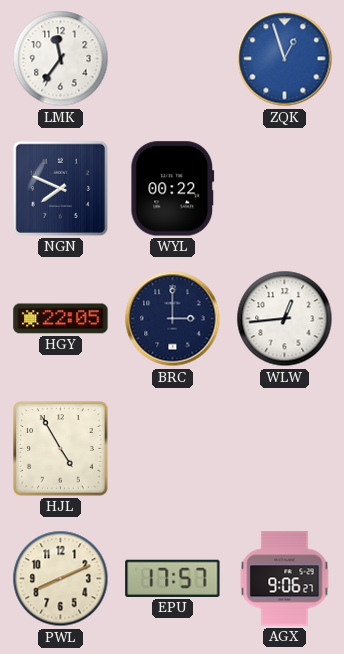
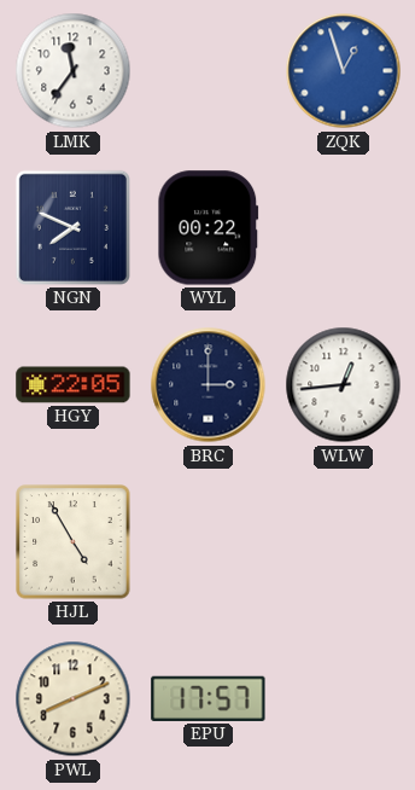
AGX: 9:06 -> none (285, 579)
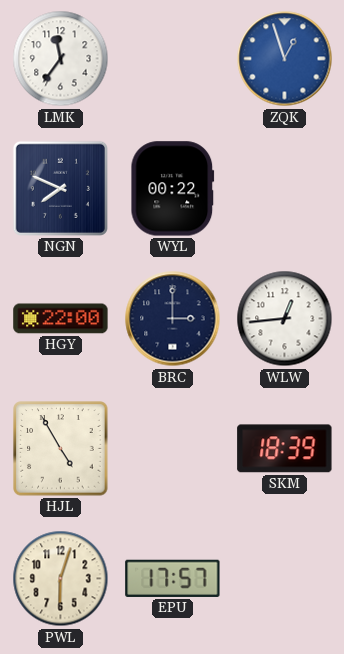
HGY: 22:05 -> 22:00 (61, 319)
SKM: none -> 18:39 (285, 449)
PWL: 8:11 -> 6:03 (61, 579)
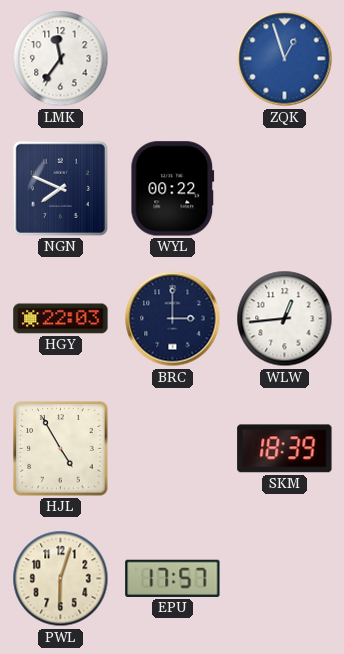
HGY: 22:00 -> 22:03 (61, 319)
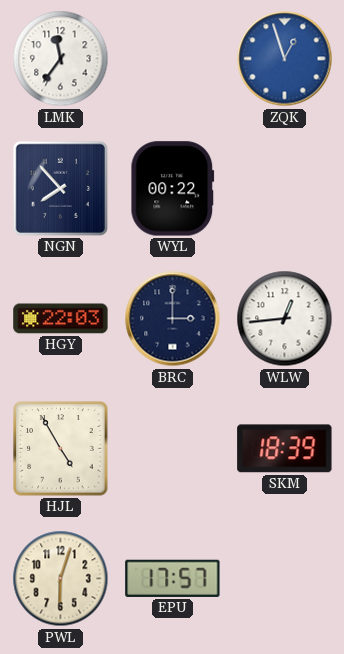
NGN: 7:49 -> 7:53 (60, 188)
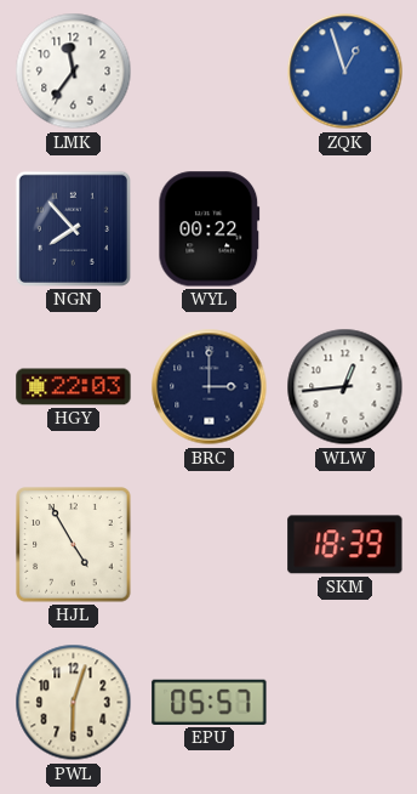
EPU: 17:57 -> 05:57 (210, 702)
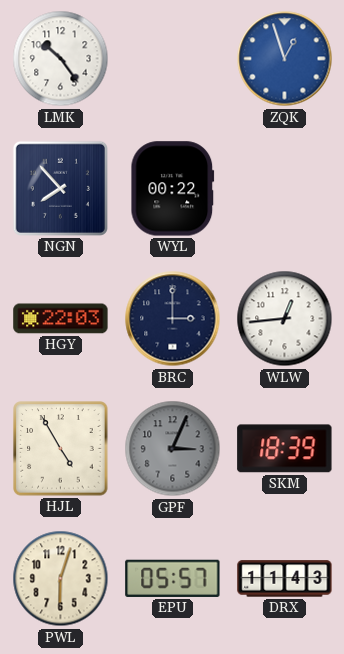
LMK: 11:36 -> 10:24 (61, 59)
GPF: none -> 3:04 (173, 449)
DRX: none -> 11:43 (285, 579)
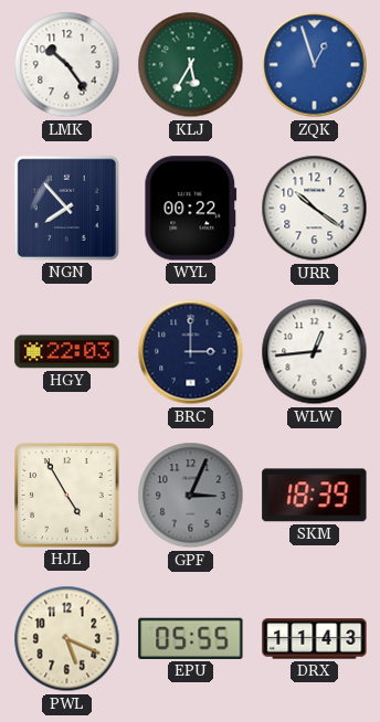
KLJ: none -> 5:35 (191, 65)
URR: none -> 10:21 (315, 209)
PWL: 6:03 -> 5:19 (67, 639)
EPU: 05:57 -> 05:55 (191, 638)
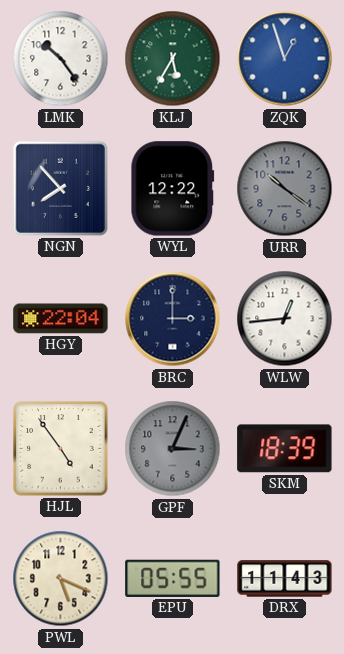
WYL: 00:22 -> 12:22 (173, 189)
URR dial: white -> grey (285, 189)
HGY: 22:03 -> 22:04 (61, 319)
HJL: 4:55 -> 4:54 (61, 449)
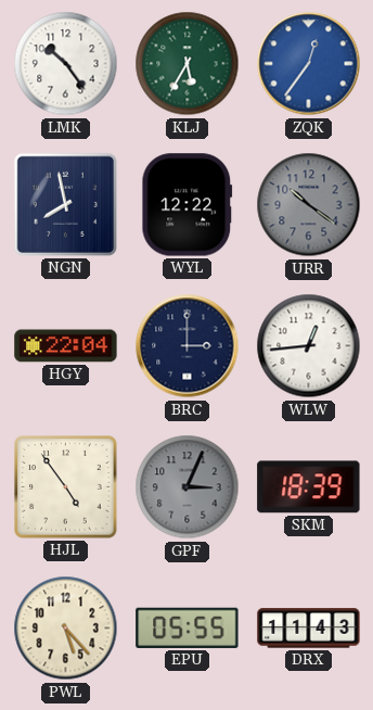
ZQK: 12:57 -> 12:36 (309, 64)
NGN: 7:53 -> 7:58 (65, 204)
PWL: 5:19 -> 5:23 (66, 629)
